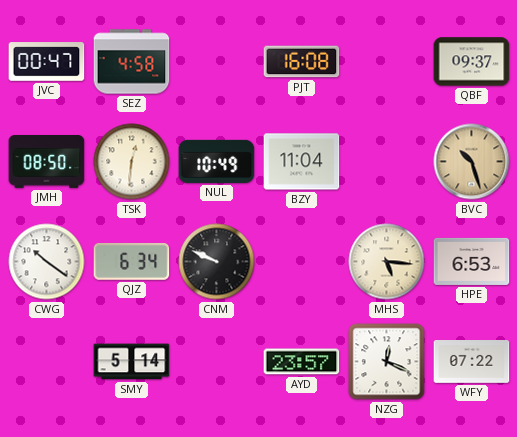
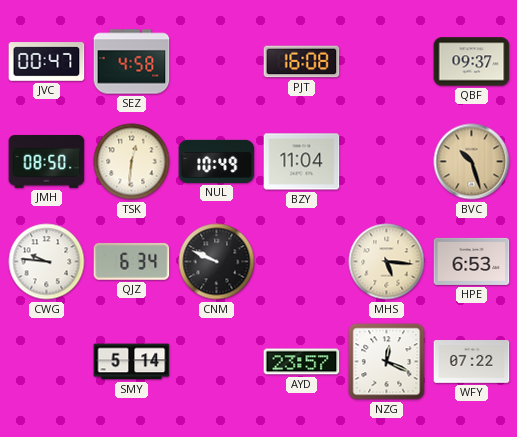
CWG: 10:21 -> 9:46 (47, 262)
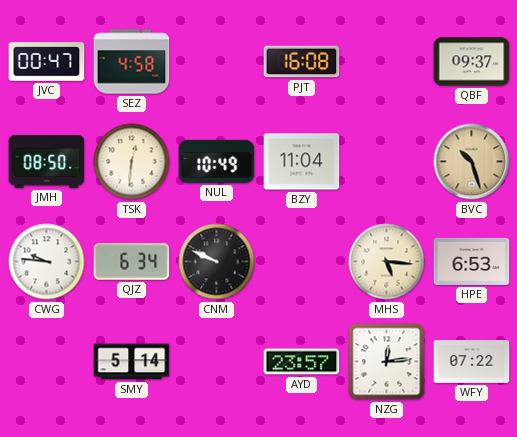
NZG: 12:19 -> 12:14 (387, 362)
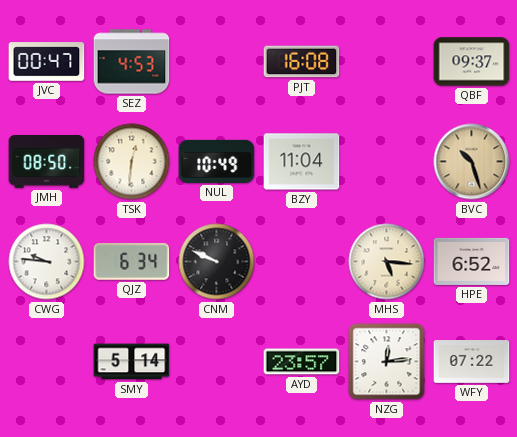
SEZ: 4:58 -> 4:53 (132, 62)
HPE: 6:53 -> 6:52 (472, 261)
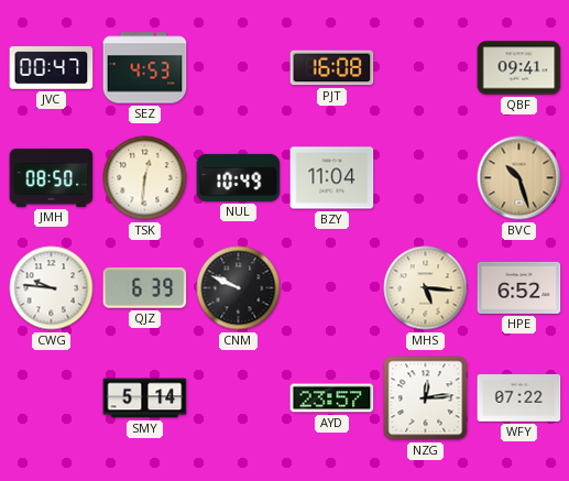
QBF: 09:37 -> 09:41 (519, 68)
QJZ: 6:34 -> 6:39 (145, 288)
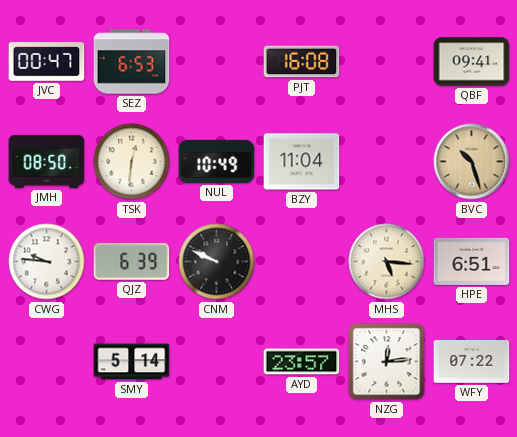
SEZ: 4:53 -> 6:53 (132, 62)
HPE: 6:52 -> 6:51 (472, 261)
